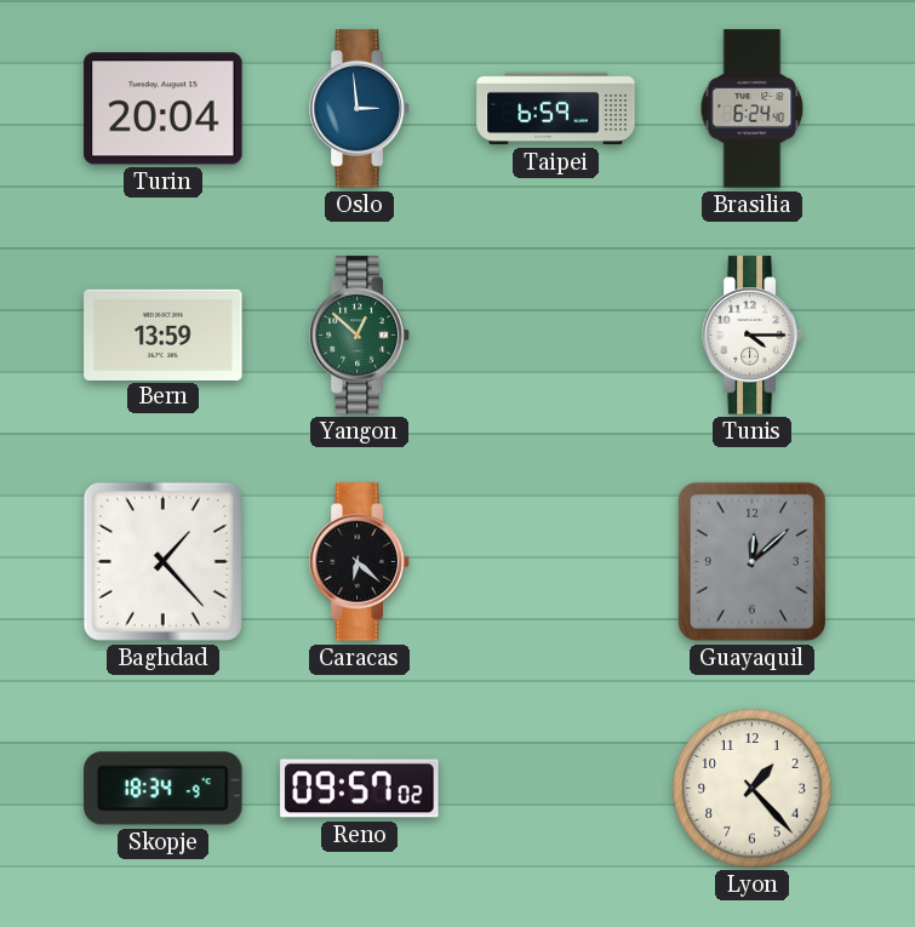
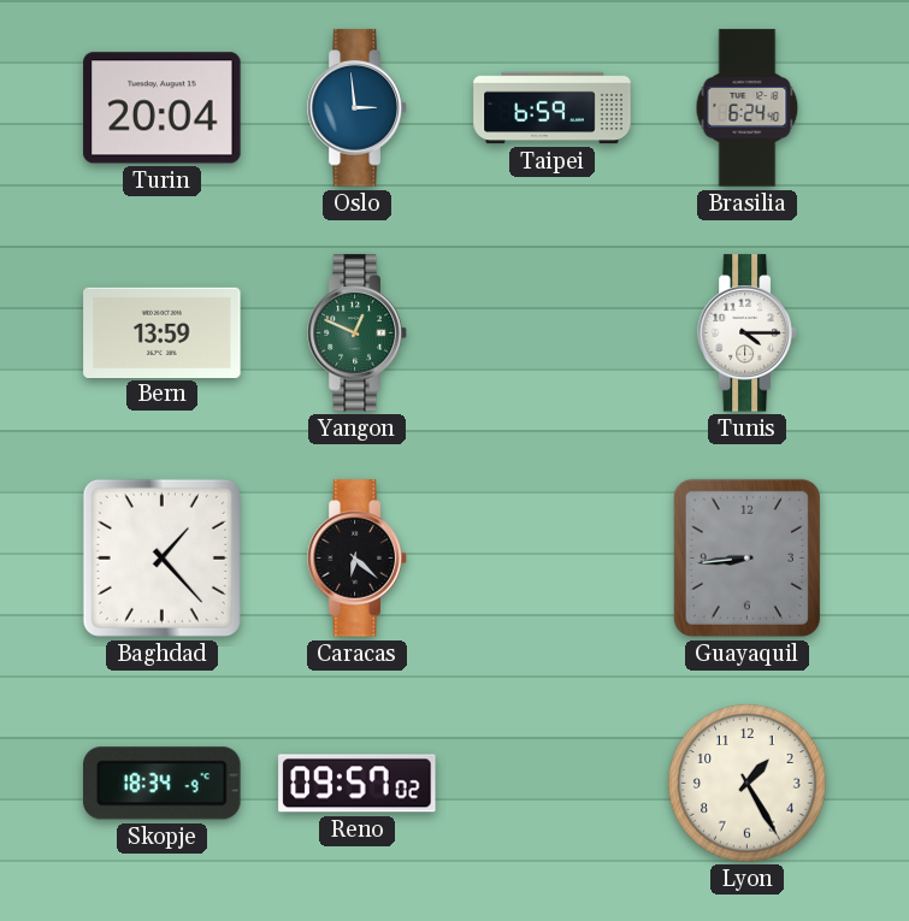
Yangon: 12:52 -> 12:49 (358, 333)
Guayaquil: 12:08 -> 8:44 (746, 557)
Lyon: 1:23 -> 1:25 (748, 784)
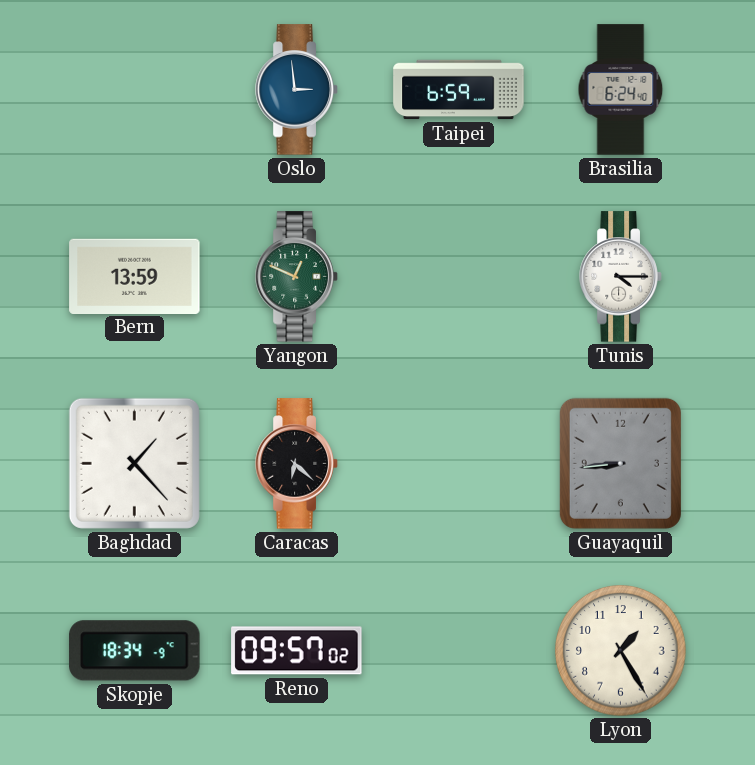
Turin: 20:04 -> none (163, 108)
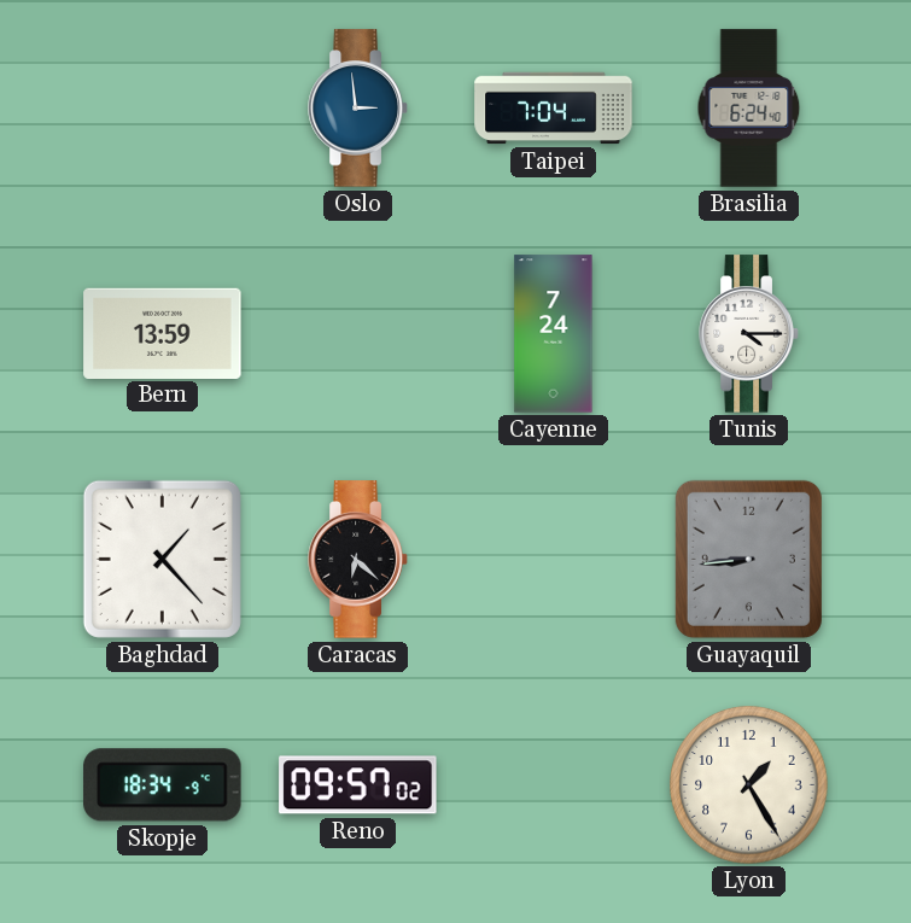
Taipei: 6:59 -> 7:04 (554, 109)
Yangon: 12:49 -> none (297, 277)
Cayenne: none -> 7:24 (554, 334)
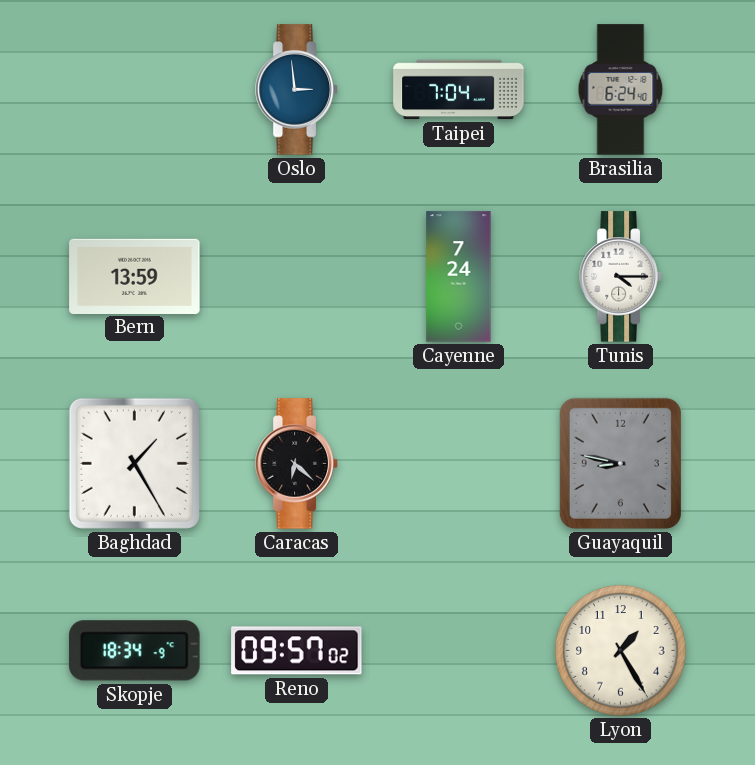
Baghdad: 1:23 -> 1:25 (134, 463)
Guayaquil: 8:44 -> 8:47 (620, 463)
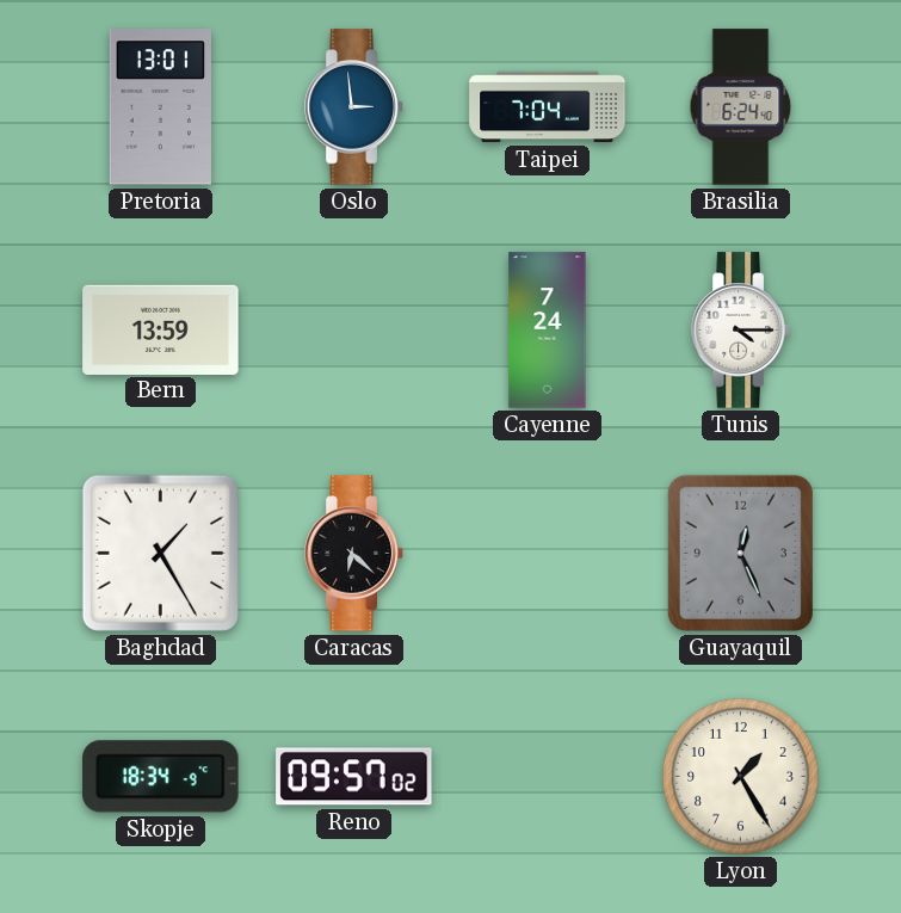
Pretoria: none -> 13:01 (160, 107)
Guayaquil: 8:47 -> 12:26 (740, 553)
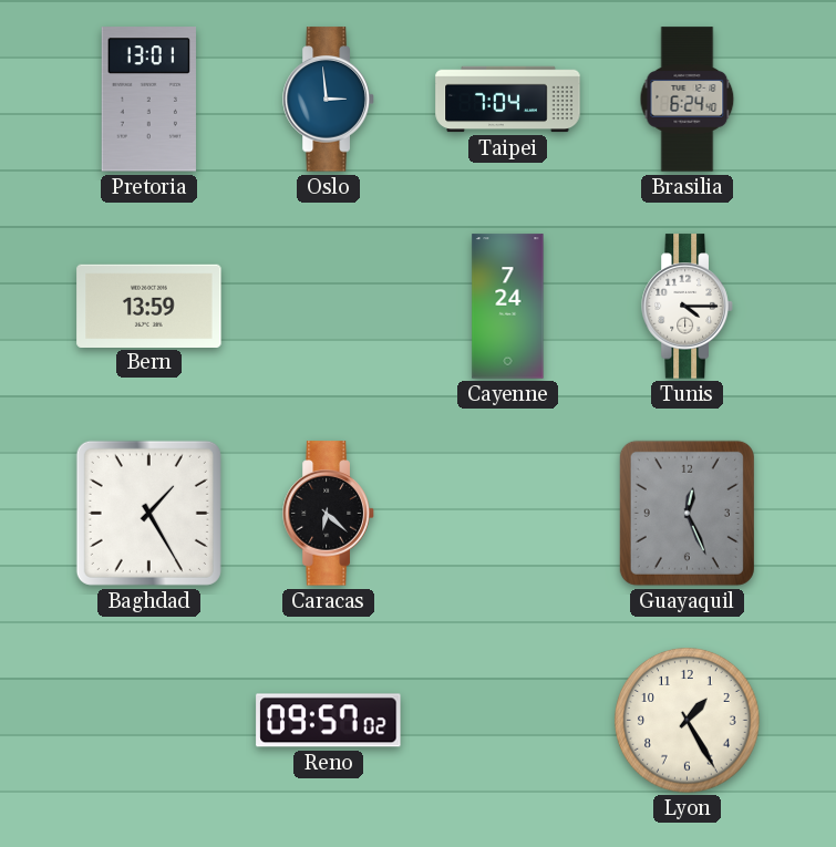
Skopje: 18:34 -> none (161, 777)
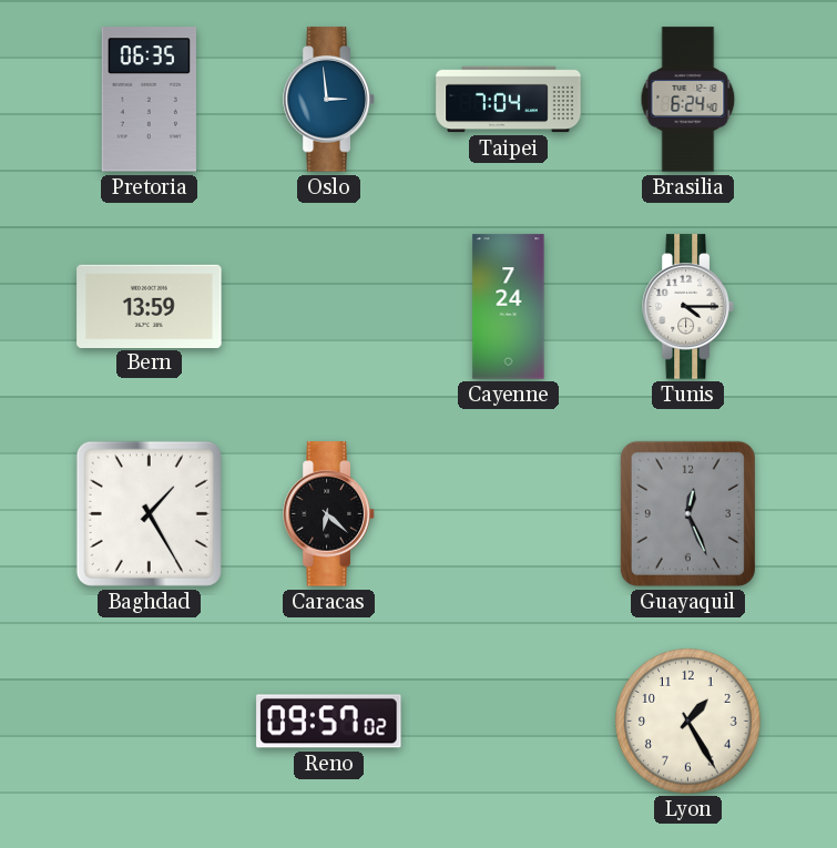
Pretoria: 13:01 -> 06:35 (149, 100)
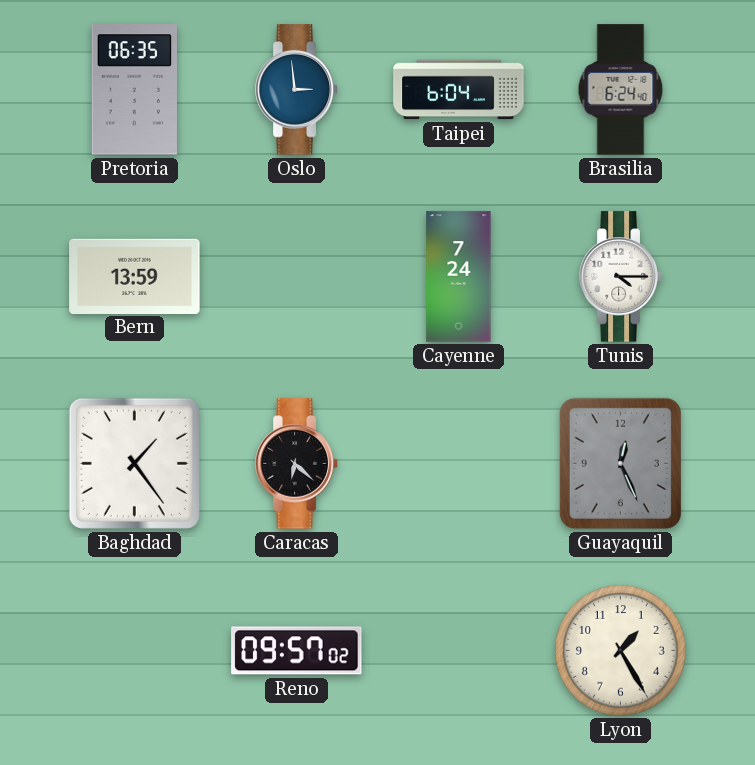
Taipei: 7:04 -> 6:04 (459, 90)
Baghdad: 1:25 -> 1:24 (134, 463)
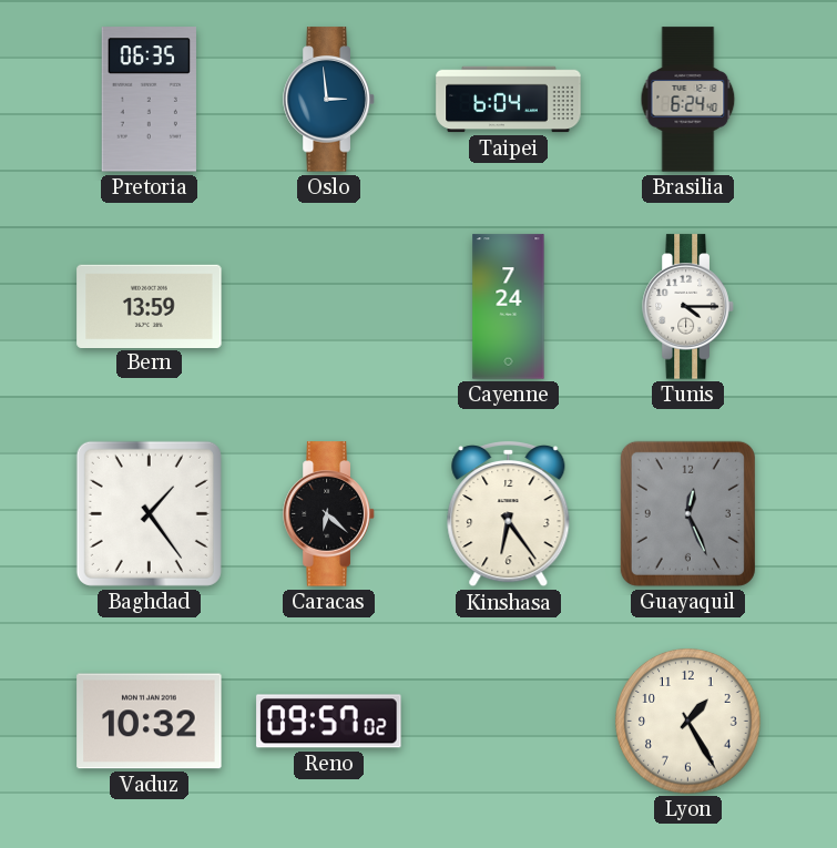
Kinshasa: none -> 6:24 (509, 515)
Vaduz: none -> 10:32 (150, 722)
